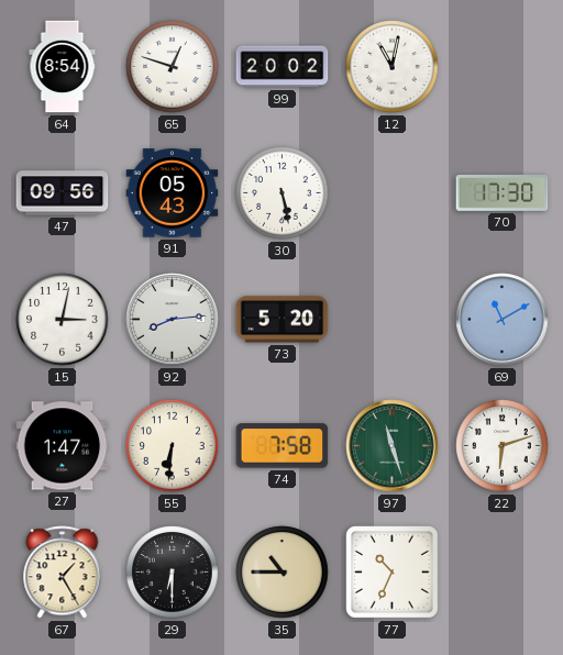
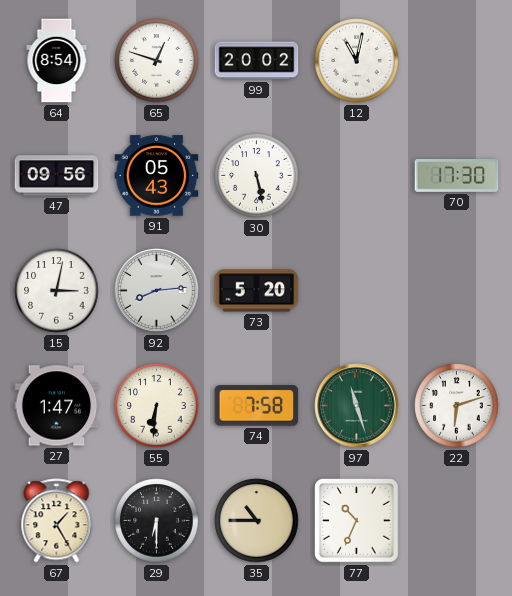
69: 11:10 -> none (503, 320)
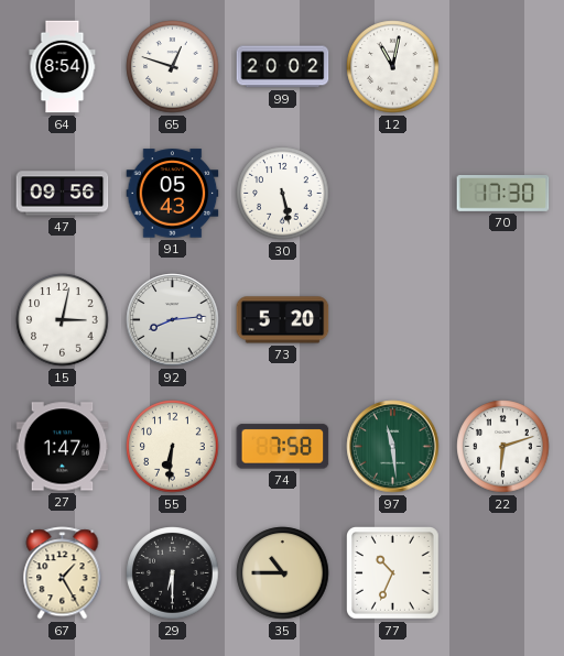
97: 11:27 -> 11:29 (393, 447)
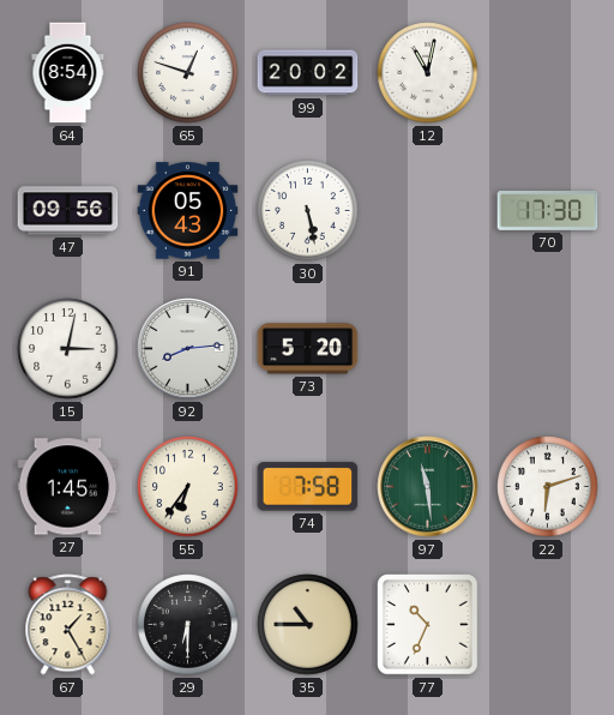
27: 1:47 -> 1:45 (68, 487)
55: 6:31 -> 6:36 (188, 487)
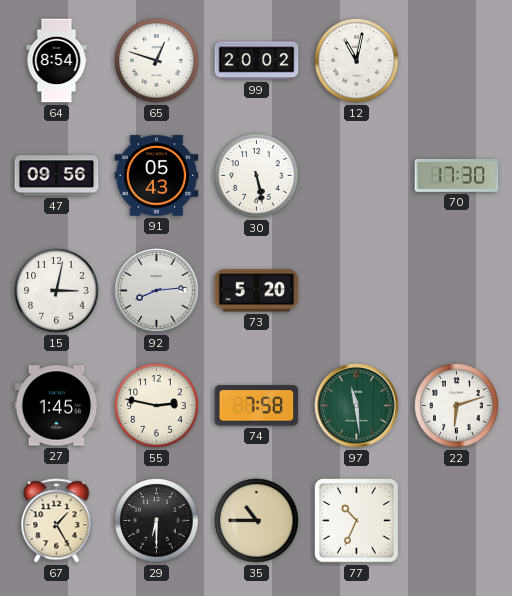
55: 6:36 -> 2:47 (157, 406)
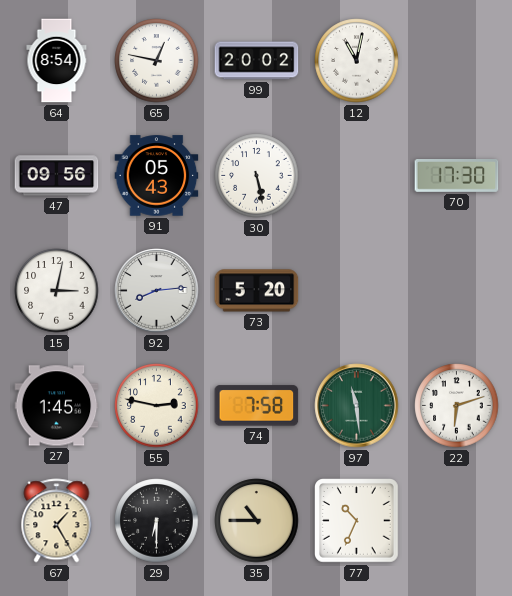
65: 12:48 -> 12:47 (157, 61)
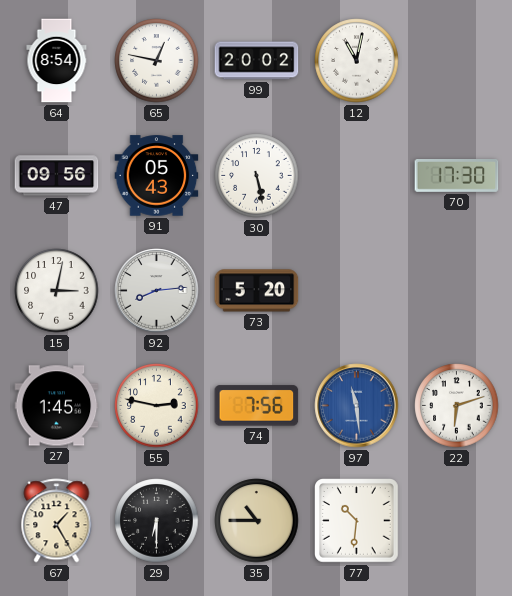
74: 7:58 -> 7:56 (257, 406)
97 dial: green -> blue (357, 406)
77: 10:34 -> 10:31 (357, 521)
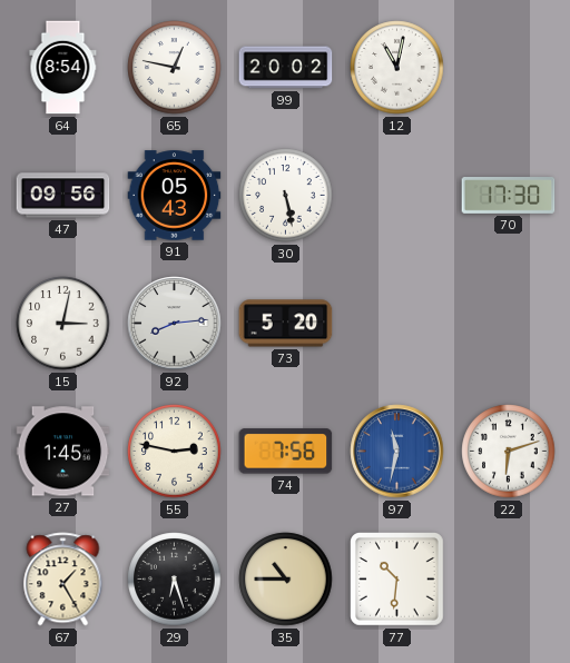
97: 11:29 -> 11:32 (397, 452)
29: 6:30 -> 6:27 (175, 580)
